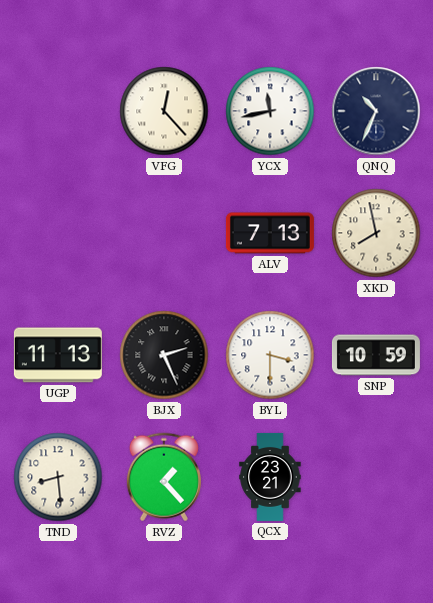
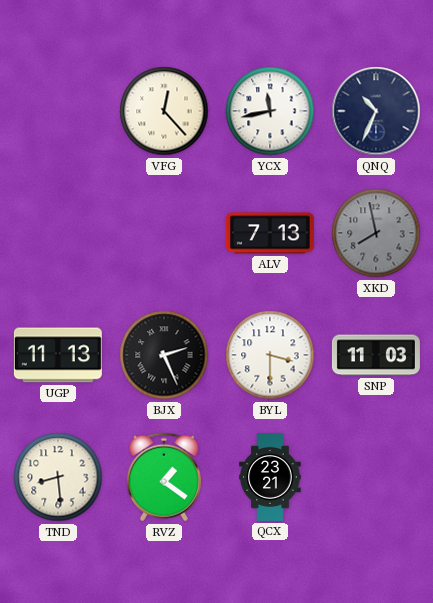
XKD dial: cream -> grey (376, 233)
SNP: 10:59 -> 11:03 (376, 355)
RVZ: 1:23 -> 1:21 (164, 477)
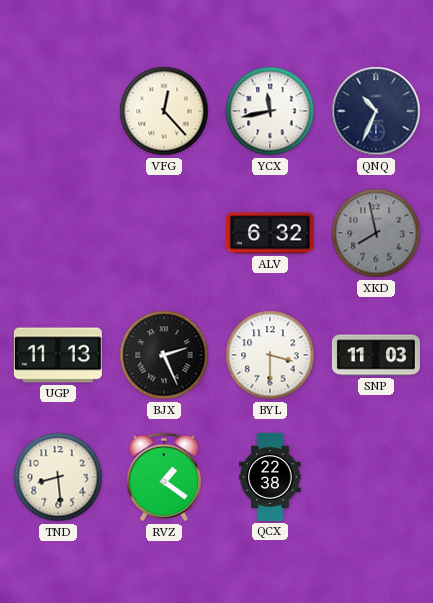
ALV: 7:13 -> 6:32 (270, 233)
QCX: 23:21 -> 22:38 (270, 477)
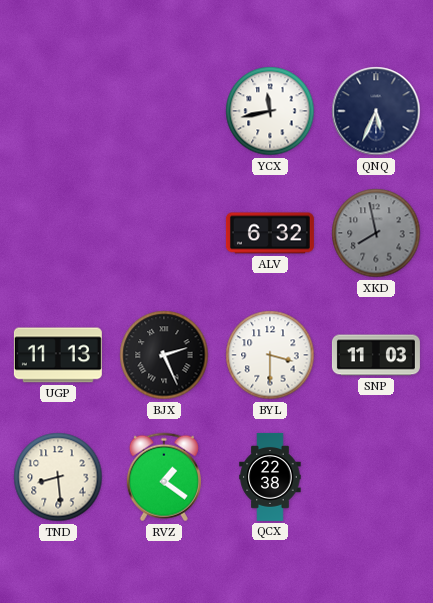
VFG: 12:23 -> none (164, 111)
QNQ: 10:34 -> 5:34 (376, 111)
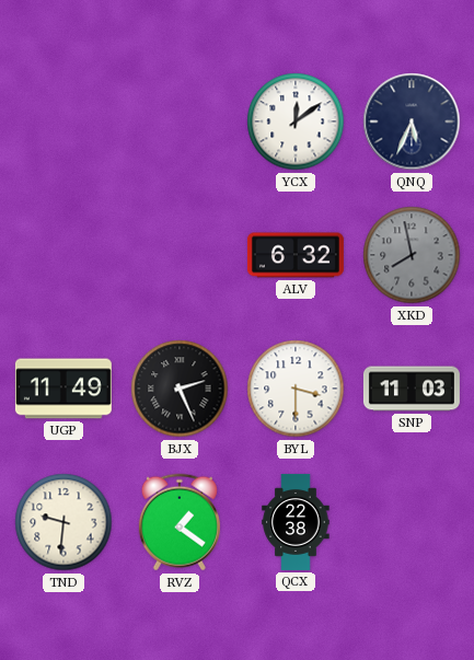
YCX: 11:43 -> 12:09 (296, 121)
UGP: 11:13 -> 11:49 (63, 389)
TND: 8:29 -> 9:31 (63, 522)
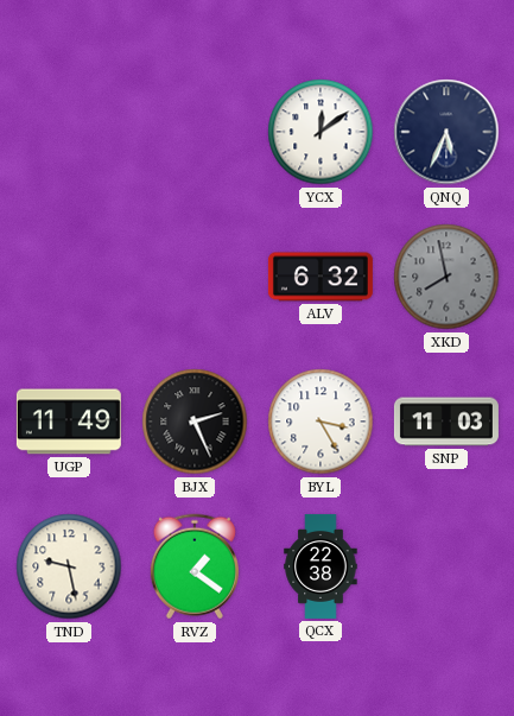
BYL: 3:30 -> 3:25 (321, 422)
TND: 9:31 -> 9:28 (69, 566)
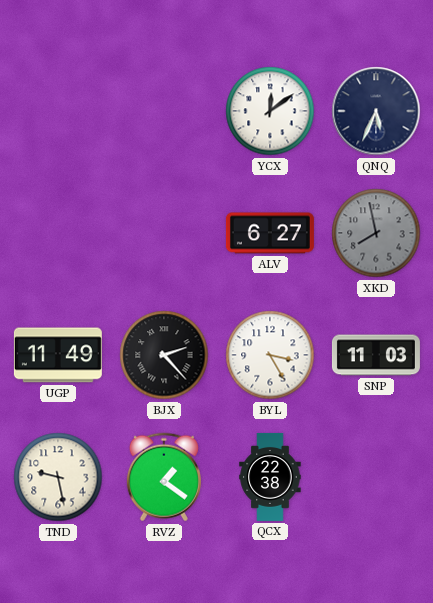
ALV: 6:32 -> 6:27 (270, 233)
BJX: 2:26 -> 2:23 (164, 355)
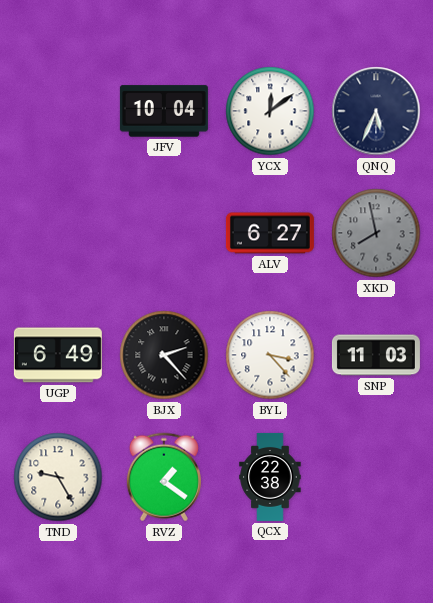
JFV: none -> 10:04 (164, 111)
UGP: 11:49 -> 6:49 (58, 355)
BYL: 3:25 -> 3:23 (270, 355)
TND: 9:28 -> 9:25 (58, 477)
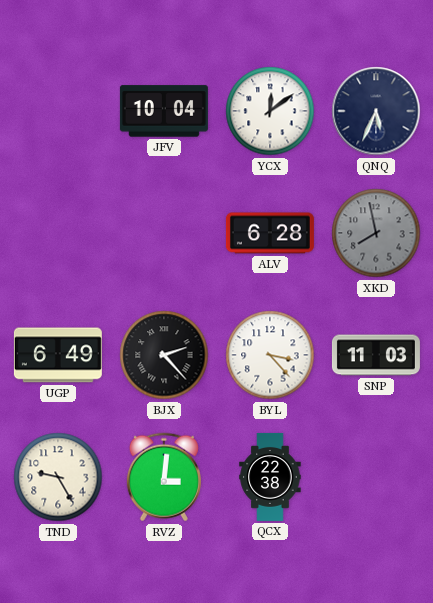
ALV: 6:27 -> 6:28 (270, 233)
RVZ: 1:21 -> 3:01 (164, 477)
